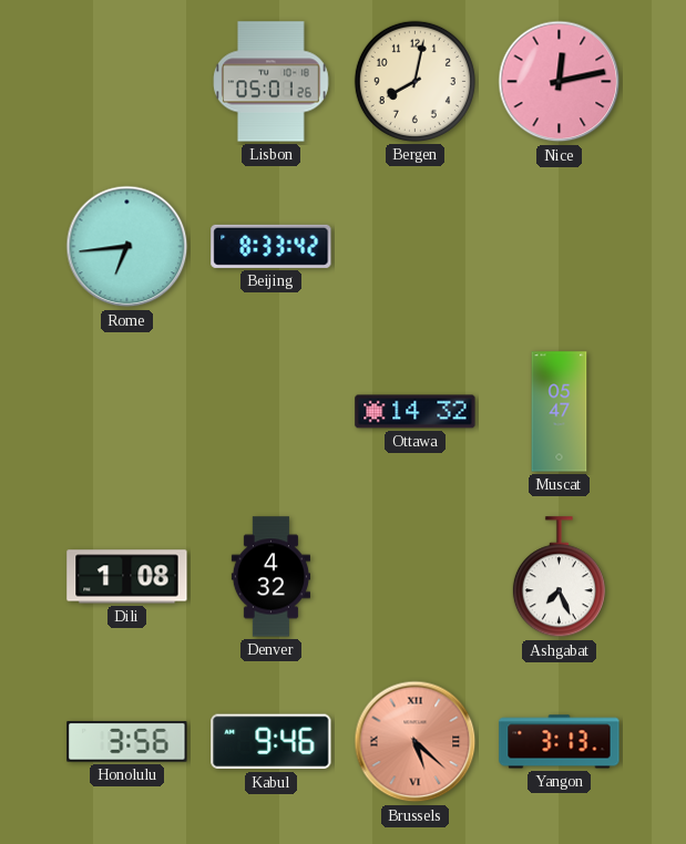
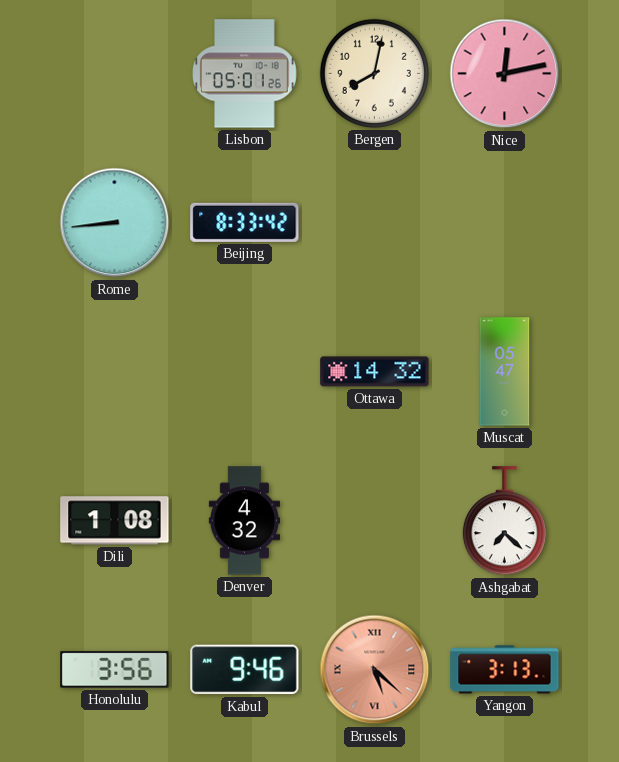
Rome: 6:44 -> 8:44 (115, 223)
Ashgabat: 7:26 -> 7:22 (504, 521)
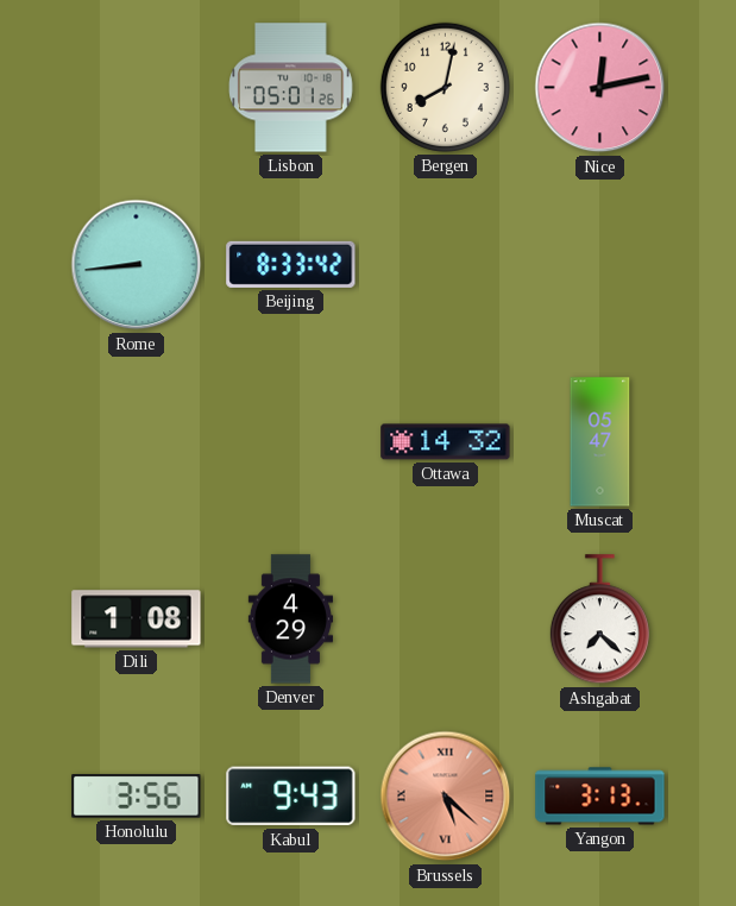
Denver: 4:32 -> 4:29 (290, 619)
Kabul: 9:46 -> 9:43 (291, 797)
